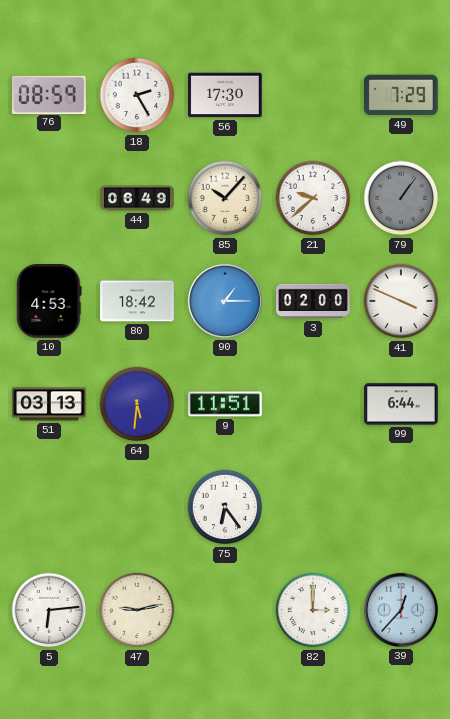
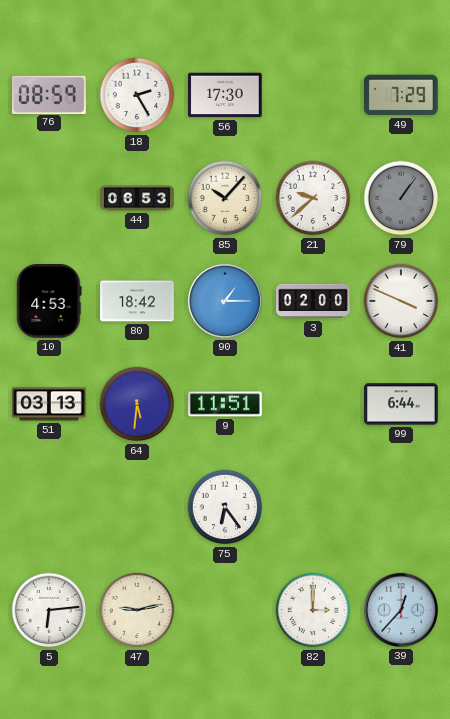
44: 06:49 -> 06:53 (137, 198)
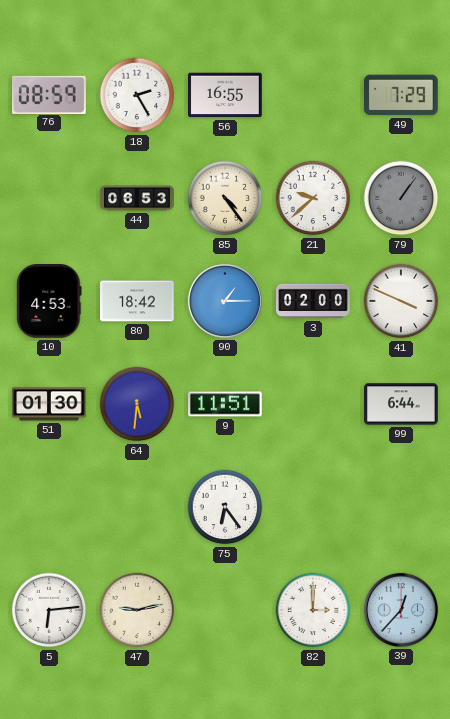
56: 17:30 -> 16:55 (225, 95)
85: 10:07 -> 4:24 (225, 198)
51: 03:13 -> 01:30 (49, 404)
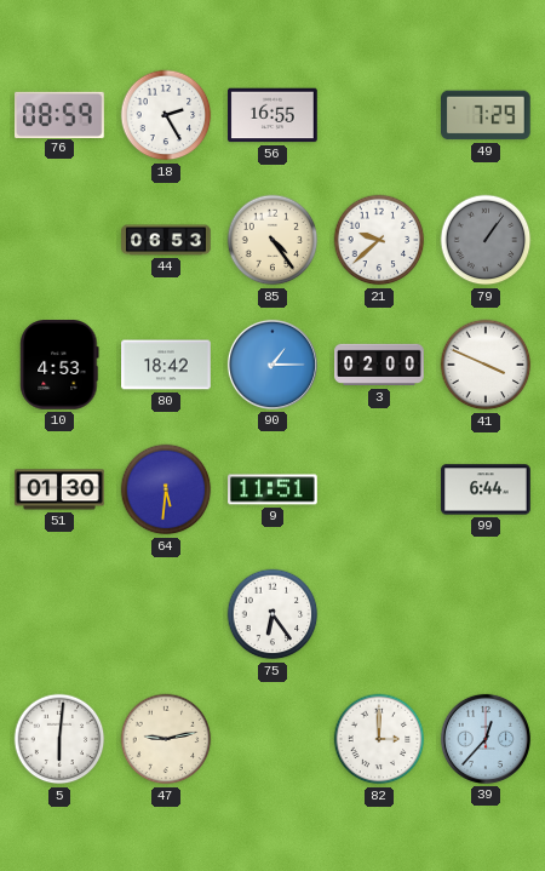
5: 6:14 -> 6:01 (59, 739)
